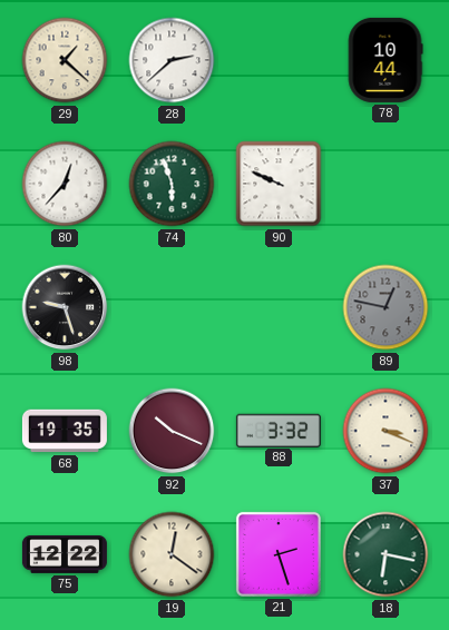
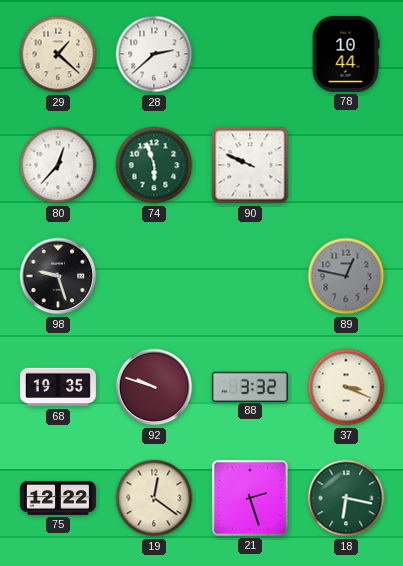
92: 10:19 -> 9:48 (154, 387)
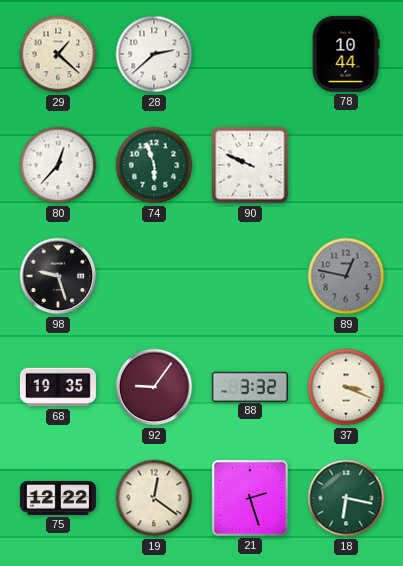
92: 9:48 -> 9:06 (154, 387)
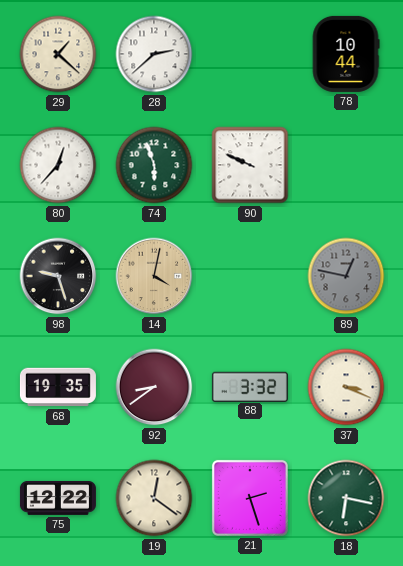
14: none -> 4:02 (154, 276)
92: 9:06 -> 8:39 (154, 387)
